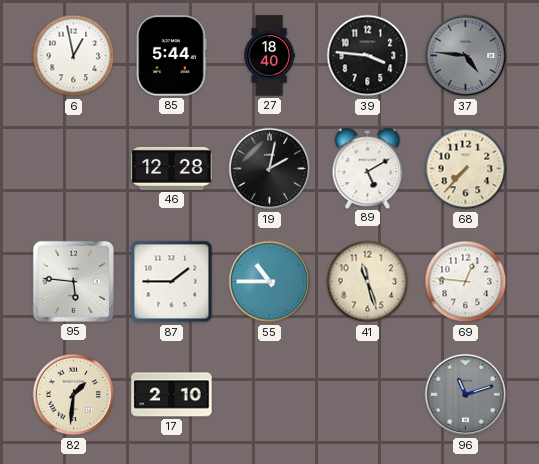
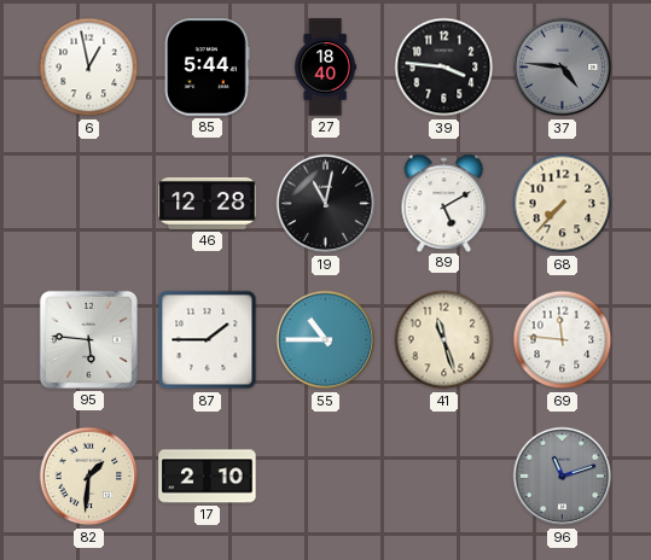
19: 2:02 -> 11:02 (326, 204)
69: 12:46 -> 11:46 (563, 340)
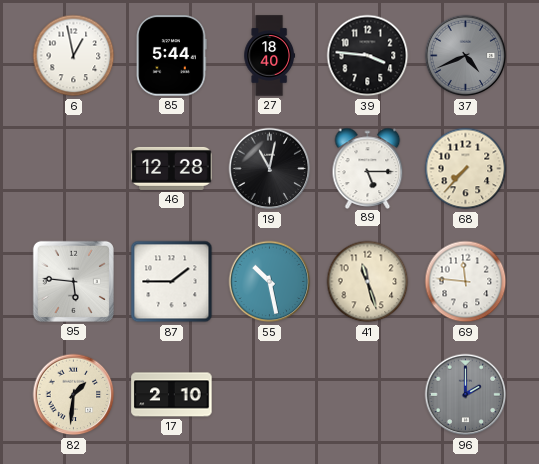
37: 4:46 -> 4:41 (466, 56)
89: 5:10 -> 5:15 (368, 168)
55: 10:45 -> 10:28 (270, 282)
96: 11:12 -> 2:00 (466, 395)
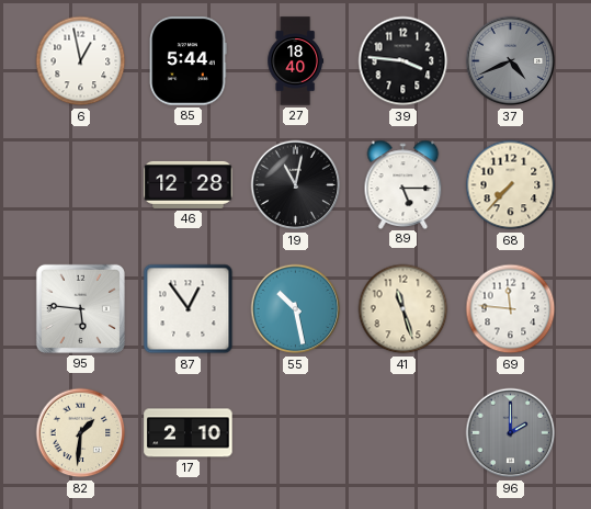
87: 1:45 -> 12:54 (189, 309)
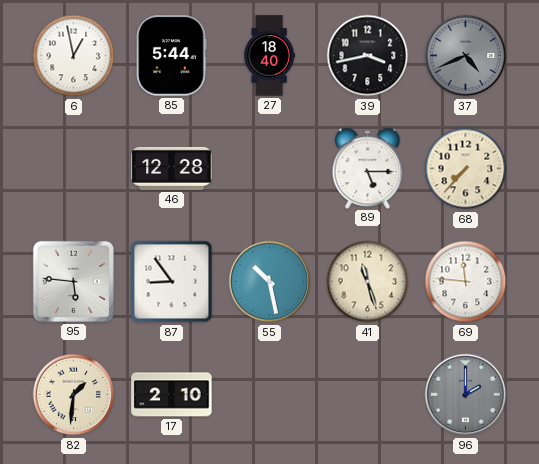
39: 3:46 -> 3:43 (368, 56)
19: 11:02 -> none (296, 185)
87: 12:54 -> 8:54 (172, 282)
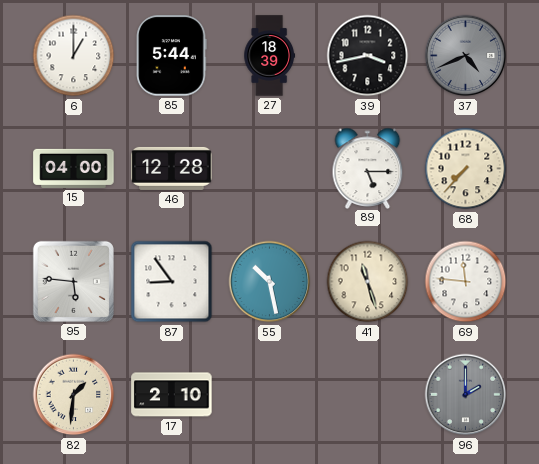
6: 12:58 -> 1:00 (74, 56)
27: 18:40 -> 18:39 (269, 56)
15: none -> 04:00 (74, 168)
